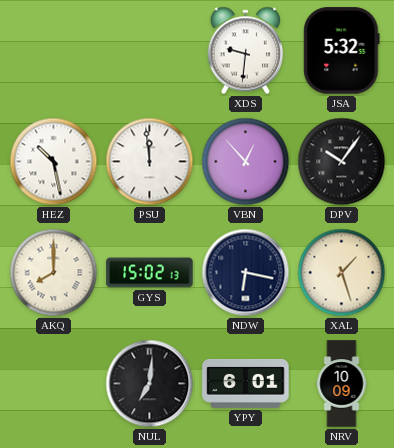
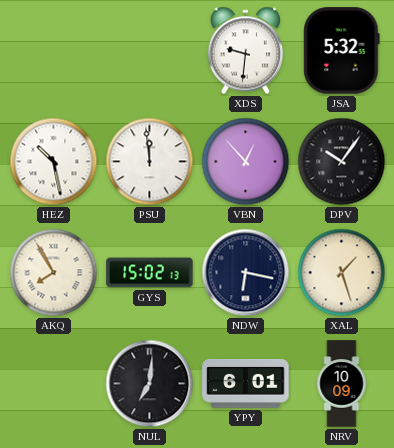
AKQ: 8:00 -> 7:55 (54, 273)
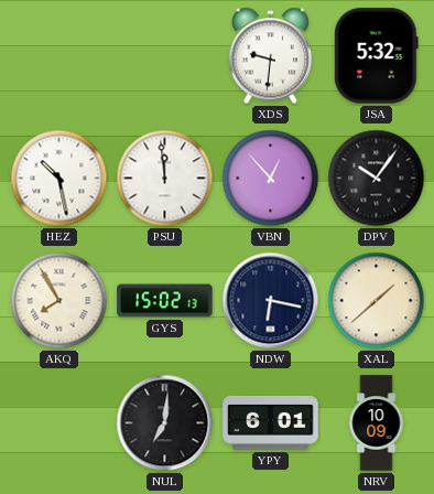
XAL: 1:27 -> 1:38 (377, 301)
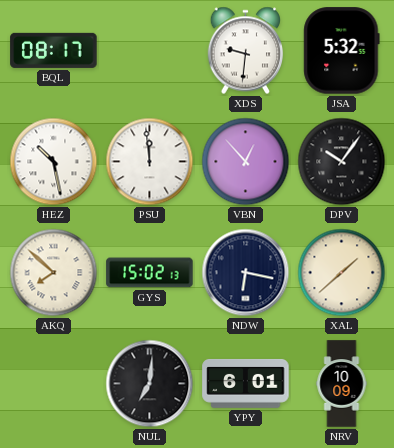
BQL: none -> 08:17 (54, 50)
AKQ: 7:55 -> 7:52 (54, 273)
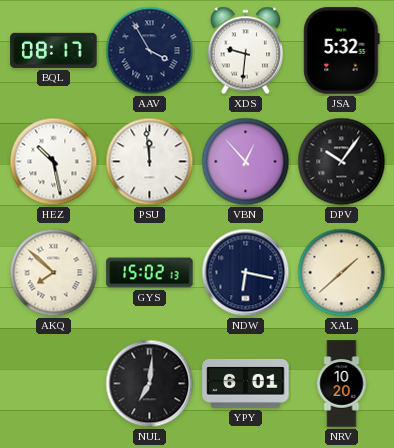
AAV: none -> 3:55 (150, 51)
NRV: 10:09 -> 10:20 (342, 384)
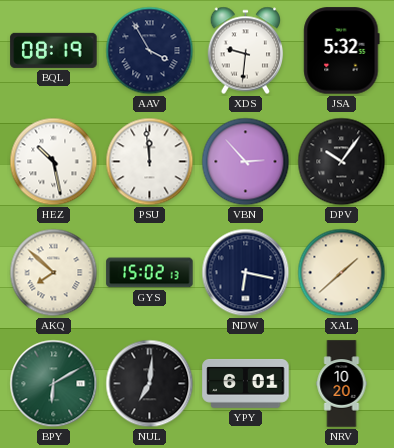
BQL: 08:17 -> 08:19 (54, 50)
VBN: 12:53 -> 2:53 (246, 162)
BPY: none -> 6:10 (54, 384)
